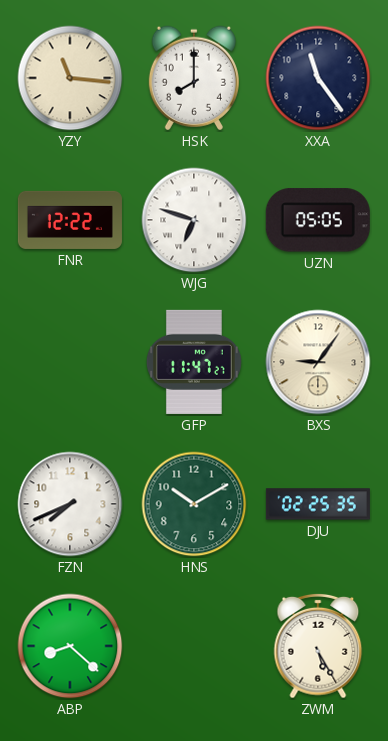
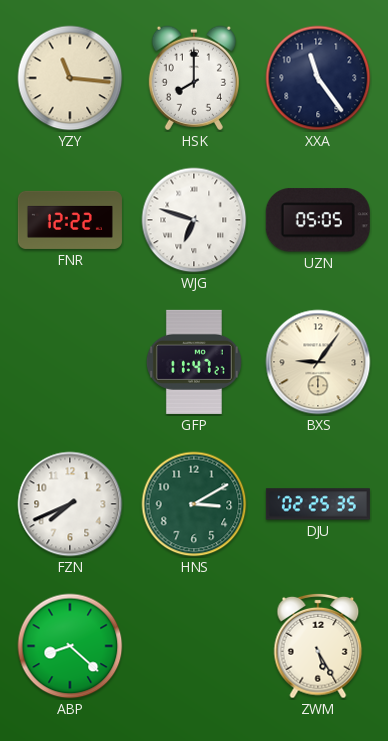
HNS: 10:10 -> 3:10 (194, 504)
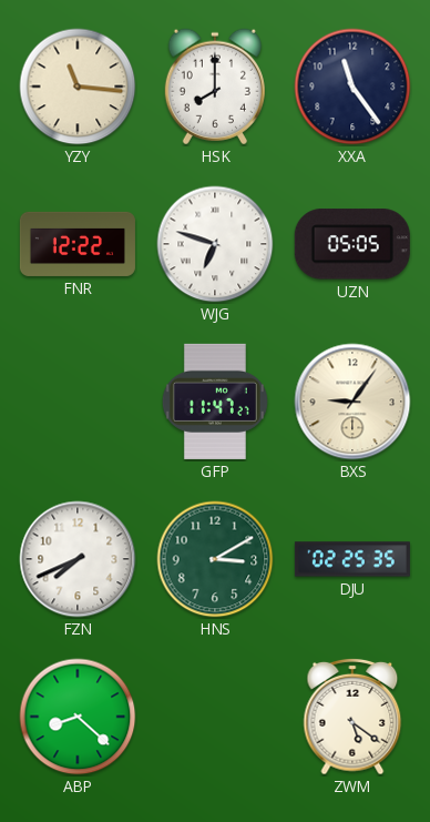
ZWM: 5:25 -> 5:21 (352, 717)
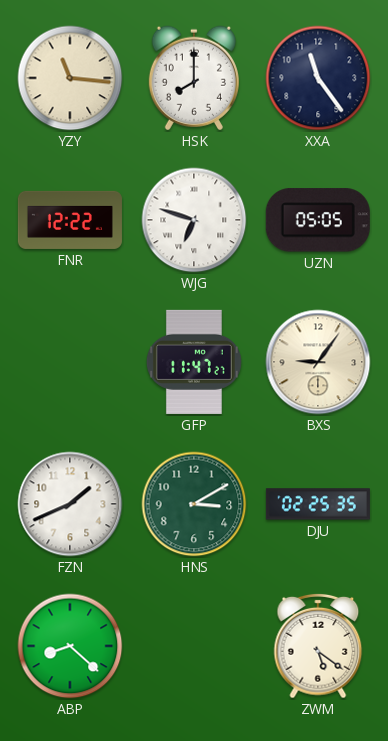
FZN: 7:41 -> 1:41 (70, 504)
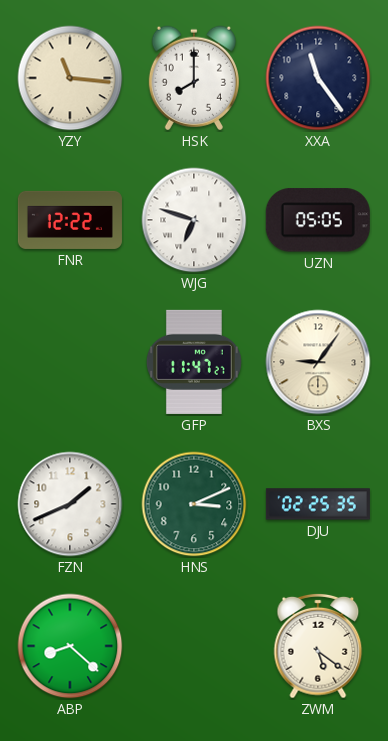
HNS: 3:10 -> 3:11 (194, 504)
